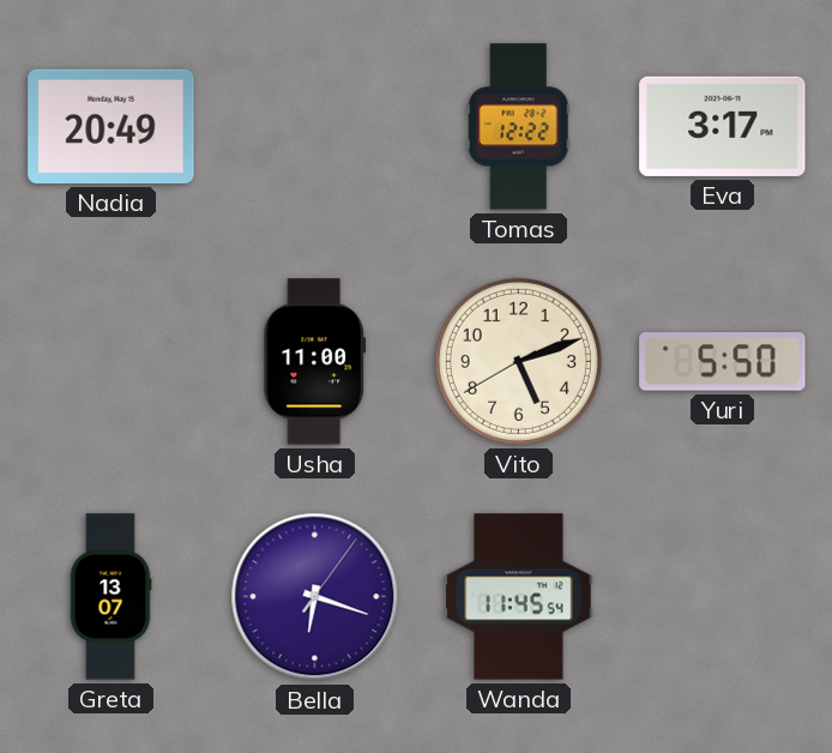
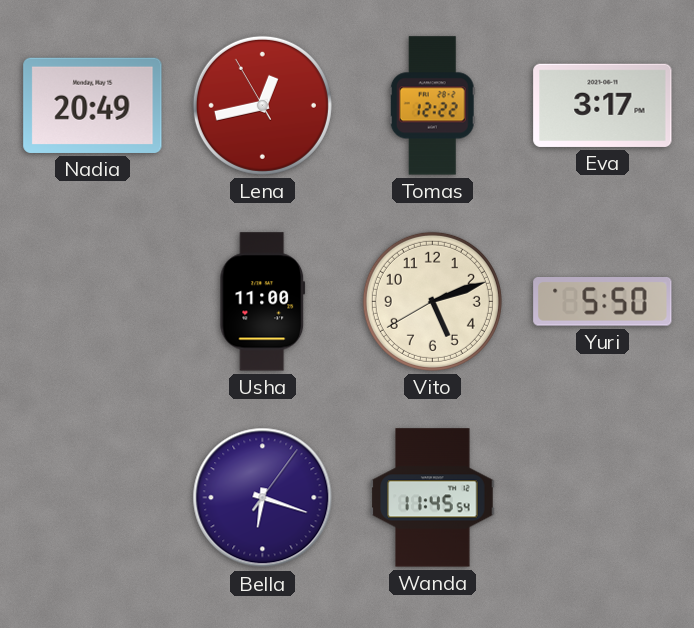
Lena: none -> 12:42 (262, 105)
Greta: 13:07 -> none (110, 597)
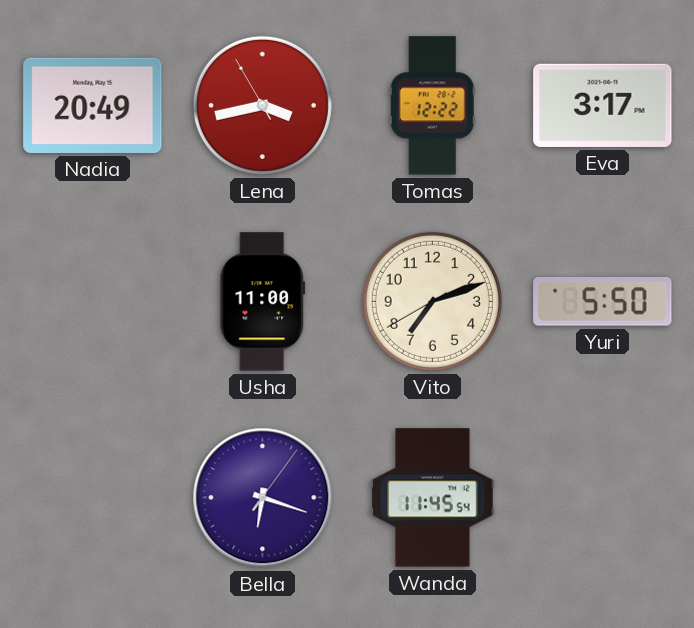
Lena: 12:42 -> 3:42 (262, 105)
Vito: 5:11 -> 7:11 (432, 301)
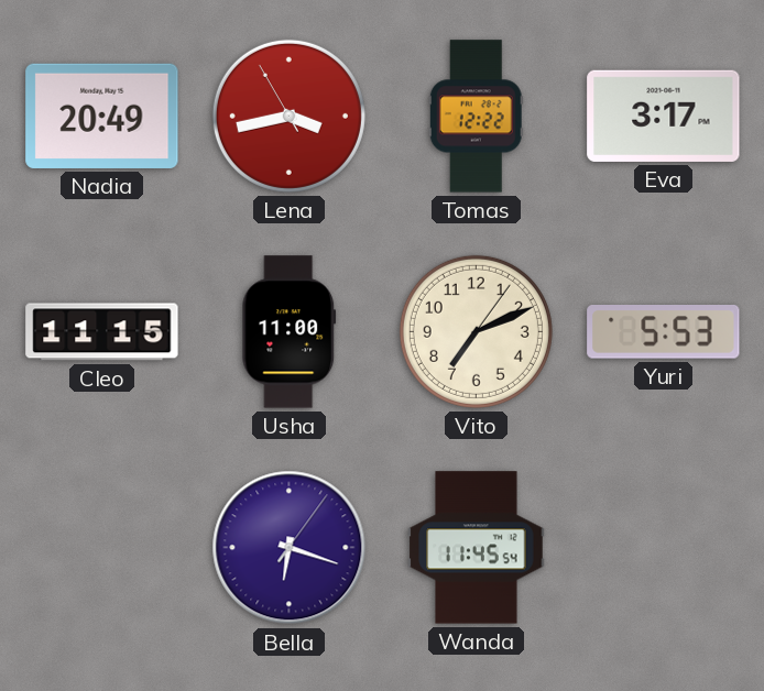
Cleo: none -> 11:15 (102, 332)
Vito: 7:11:40 -> 7:11:06 (476, 331)
Yuri: 5:50 -> 5:53 (664, 332)
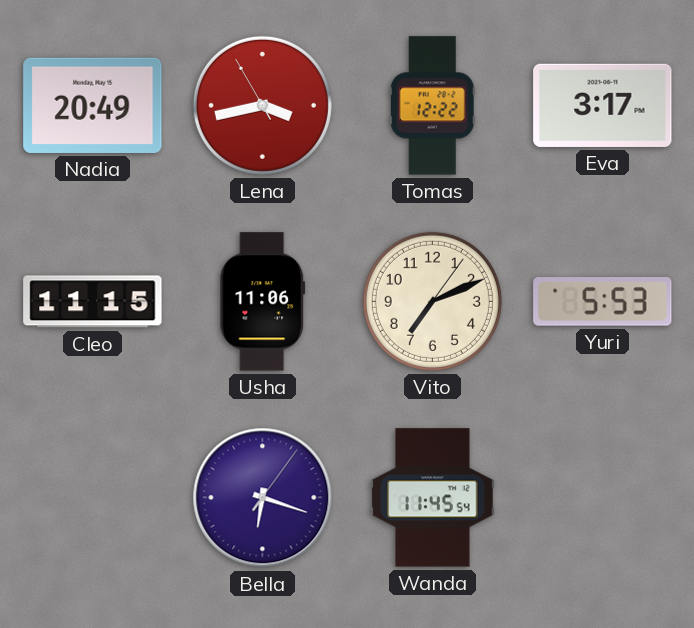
Usha: 11:00 -> 11:06 (263, 302)
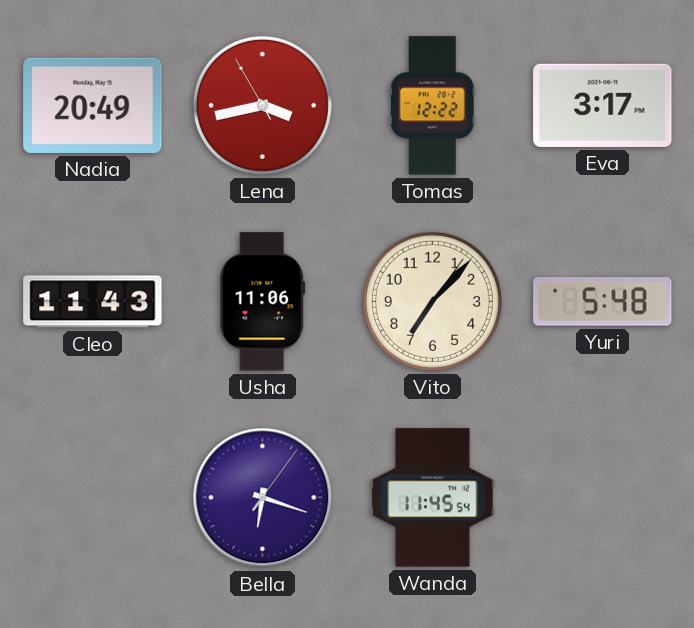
Cleo: 11:15 -> 11:43 (93, 302)
Vito: 7:11 -> 7:07 (432, 301)
Yuri: 5:53 -> 5:48 (603, 302)
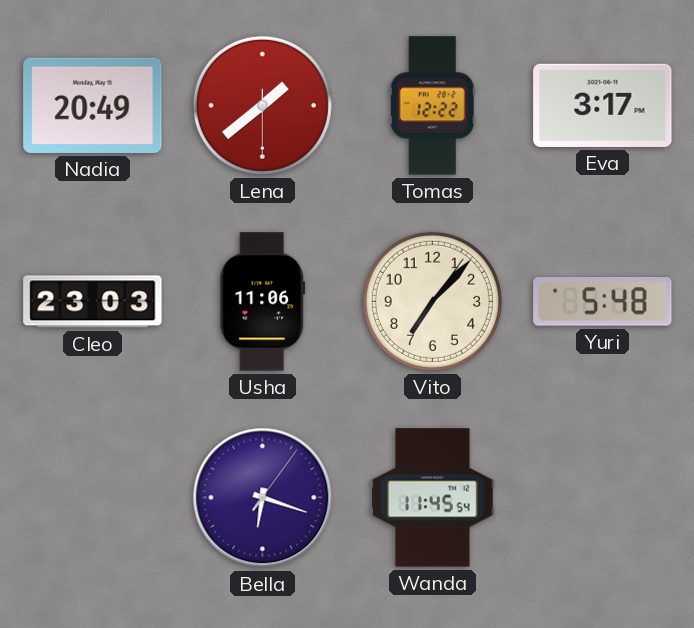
Lena: 3:42 -> 1:38 (262, 105)
Cleo: 11:43 -> 23:03 (93, 302)
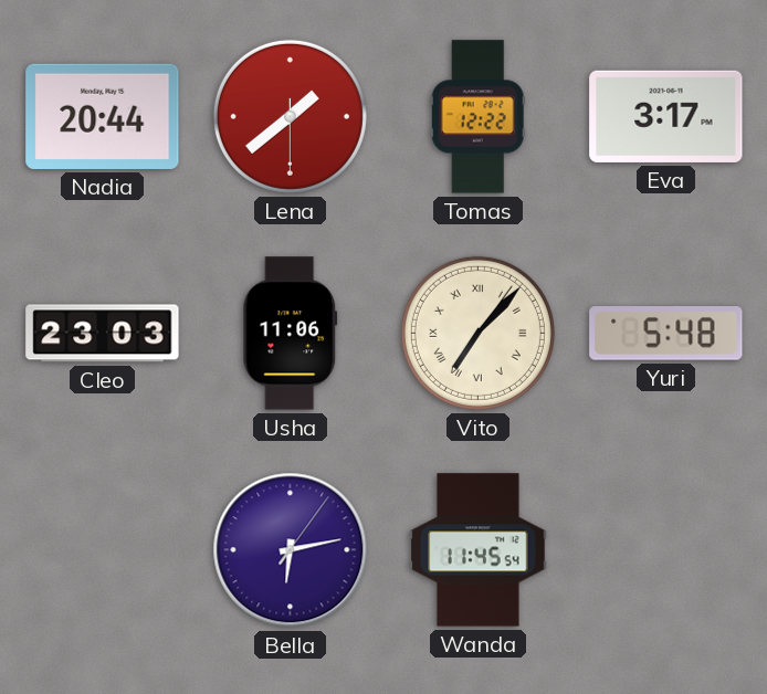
Nadia: 20:49 -> 20:44 (103, 116)
Vito numerals: Arabic -> Roman (477, 333)
Bella: 6:18 -> 6:13 (291, 550)
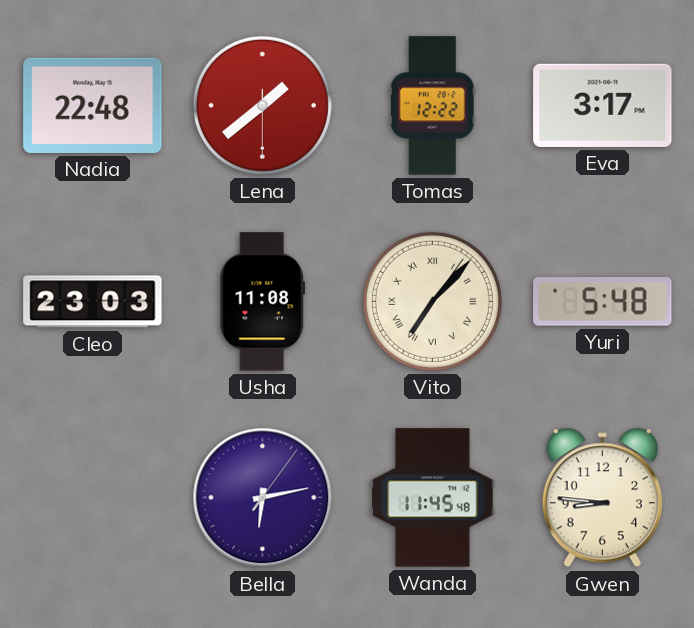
Nadia: 20:44 -> 22:48 (93, 105)
Usha: 11:06 -> 11:08 (263, 302)
Wanda: 11:45:54 -> 11:45:48 (433, 498)
Gwen: none -> 8:46 (602, 498)
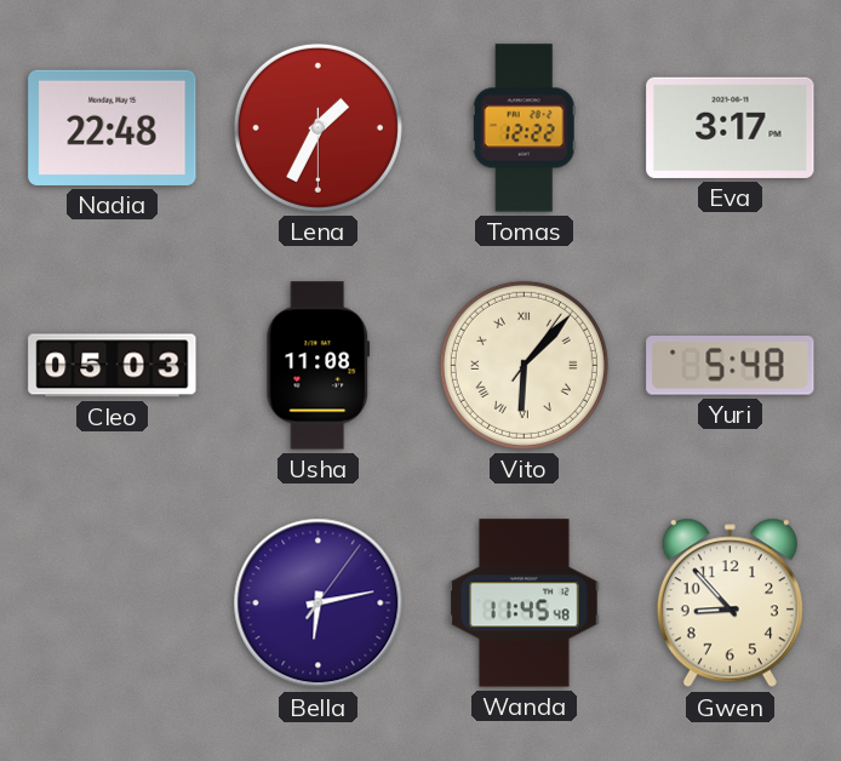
Lena: 1:38 -> 1:34 (317, 127)
Cleo: 23:03 -> 05:03 (113, 366)
Vito: 7:07 -> 6:07 (524, 365)
Gwen: 8:46 -> 8:53 (730, 603)
